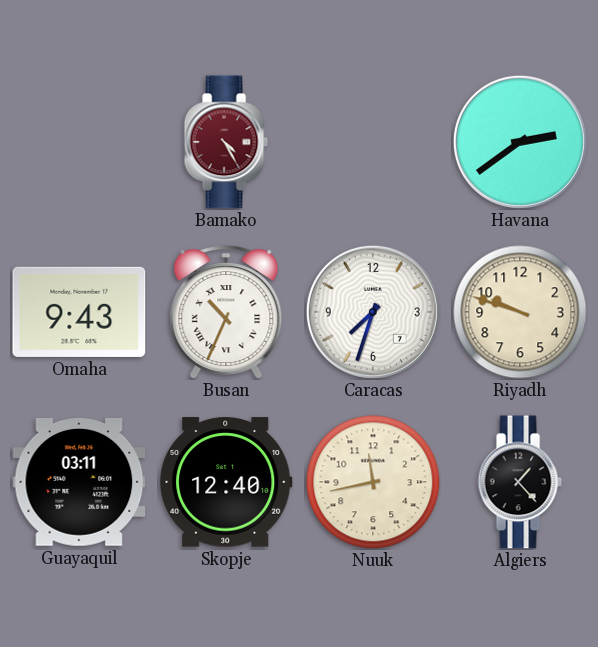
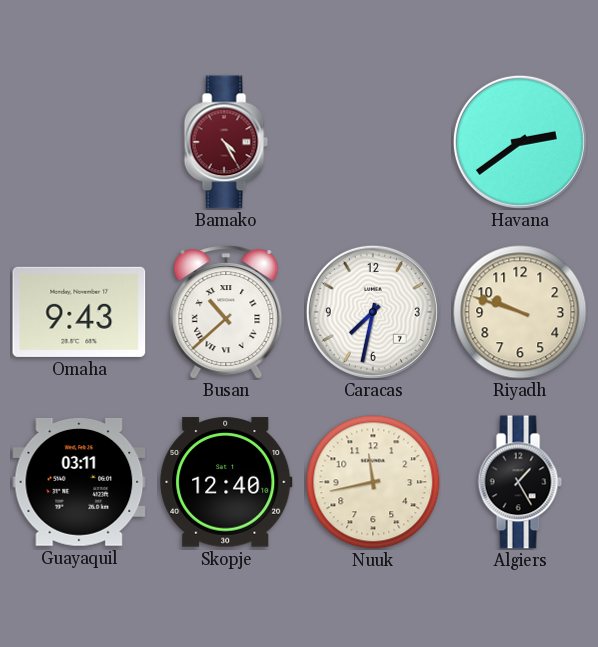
Busan: 10:34 -> 10:38 (226, 312)
Caracas: 7:33 -> 7:32 (373, 312)
Algiers: 1:23 -> 1:25 (520, 482)
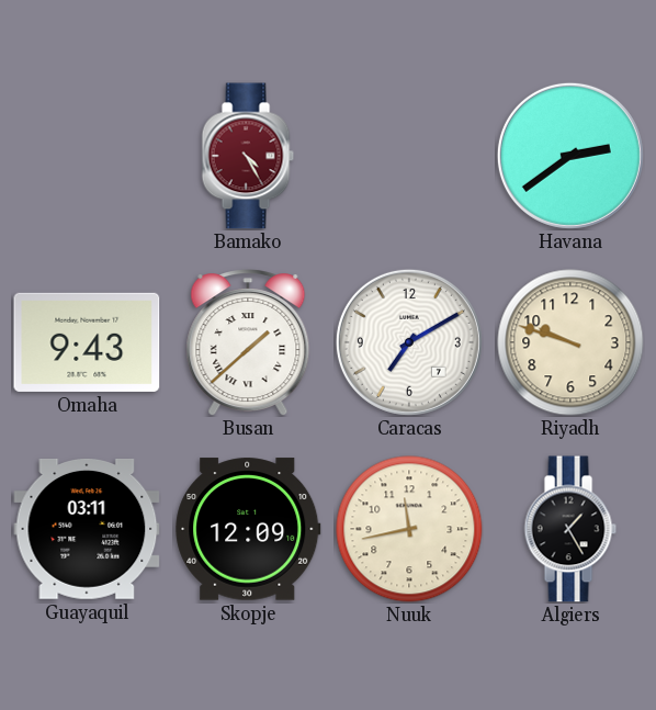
Busan: 10:38 -> 1:38 (248, 342)
Caracas: 7:32 -> 7:10 (409, 342)
Skopje: 12:40 -> 12:09 (248, 529)
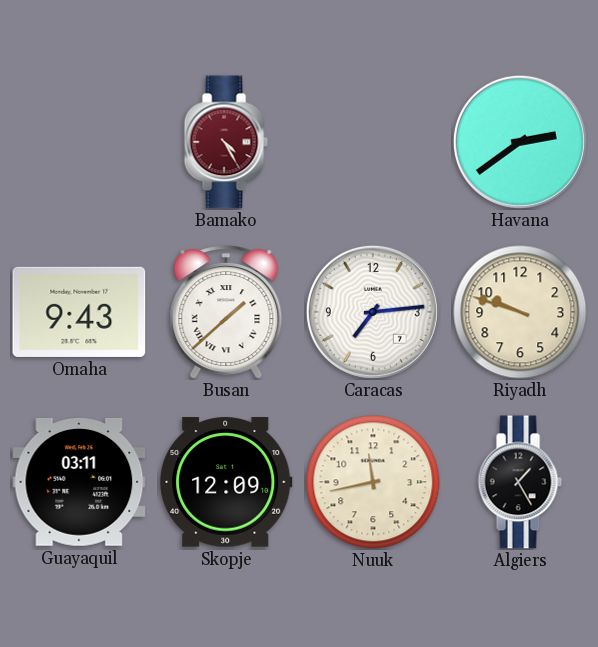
Caracas: 7:10 -> 7:14 (373, 312)
